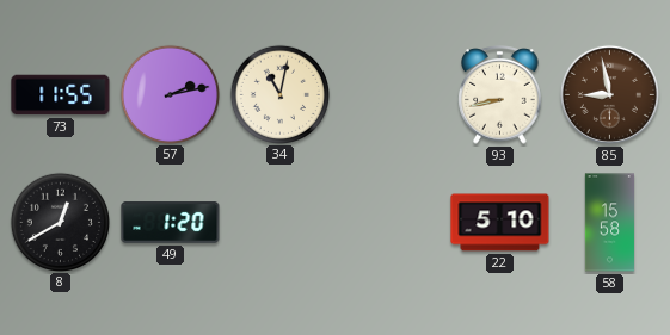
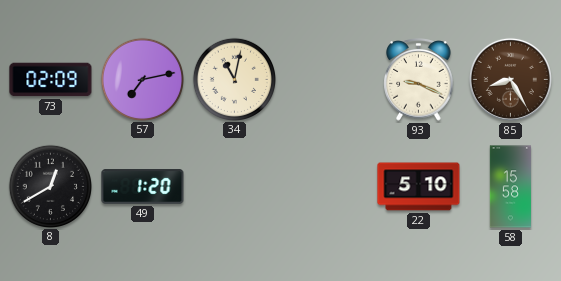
73: 11:55 -> 02:09 (51, 80)
57: 2:13 -> 7:13 (142, 79)
93: 8:43 -> 9:19 (419, 80)
85: 8:58 -> 8:25 (510, 79)
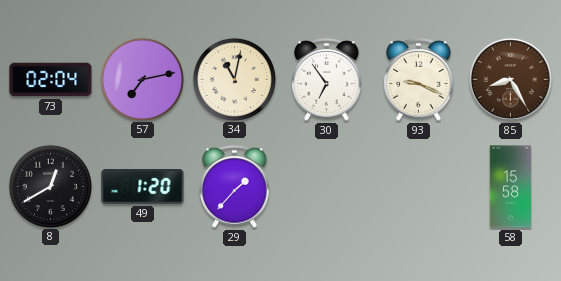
73: 02:09 -> 02:04 (51, 80)
30: none -> 6:54 (327, 80)
29: none -> 1:37 (235, 187)
22: 5:10 -> none (419, 187)
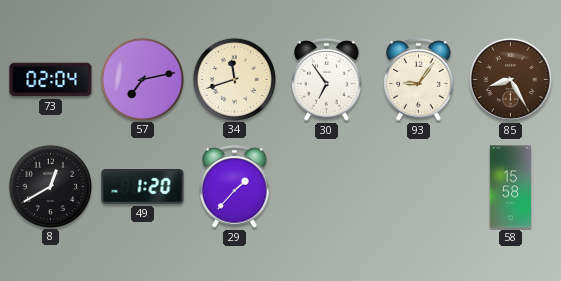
34: 11:02 -> 11:42 (234, 79)
93: 9:19 -> 9:06 (419, 80)
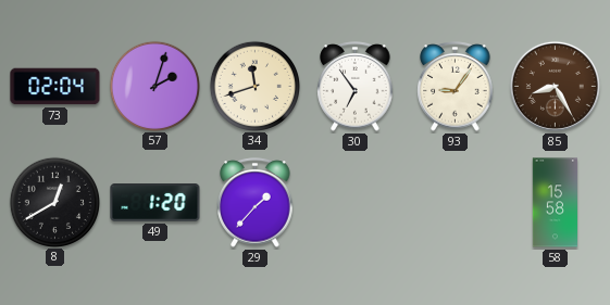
57: 7:13 -> 2:03 (154, 86)
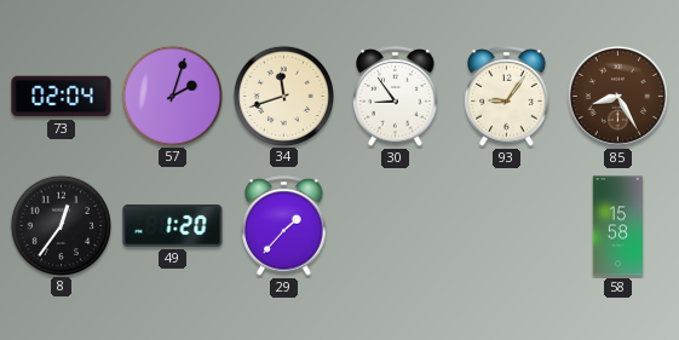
30: 6:54 -> 8:54 (396, 97)
8: 12:40 -> 12:36 (61, 225)
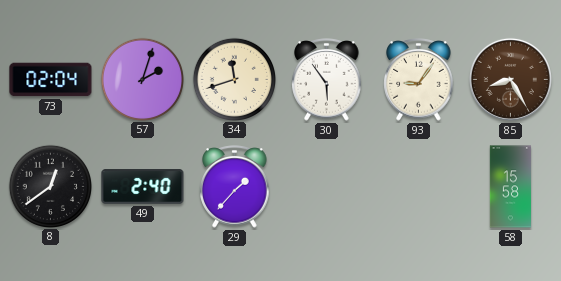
30: 8:54 -> 5:54 (327, 80)
8: 12:36 -> 12:39 (50, 186)
49: 1:20 -> 2:40 (143, 187)
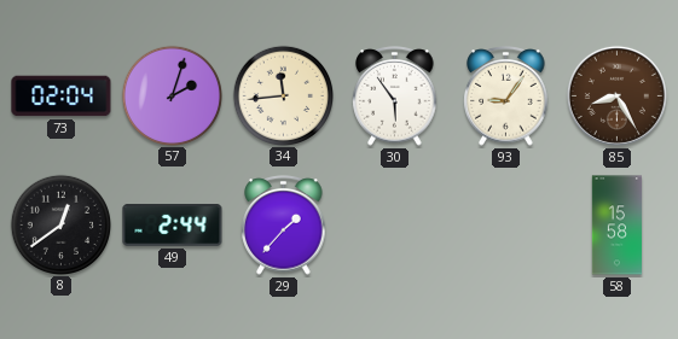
34: 11:42 -> 11:44 (283, 95)
49: 2:40 -> 2:44 (173, 226)
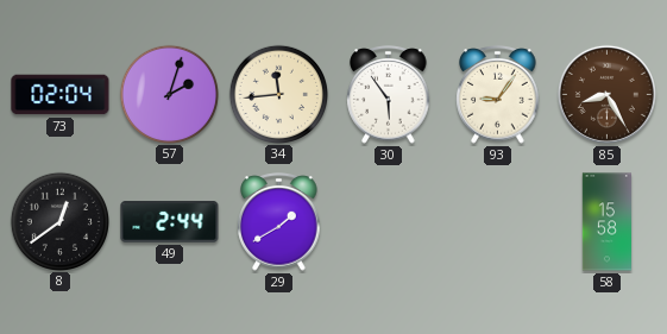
29: 1:37 -> 1:40 (279, 222)
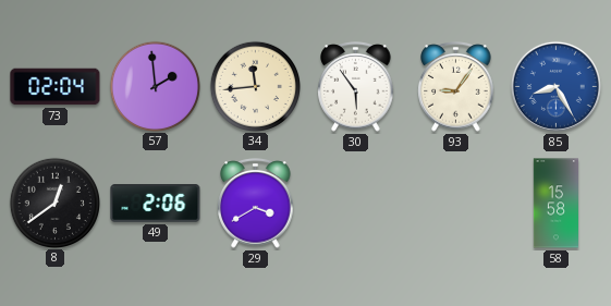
57: 2:03 -> 1:59 (155, 86)
85 dial: brown -> blue (555, 86)
49: 2:44 -> 2:06 (156, 204)
29: 1:40 -> 3:40 (256, 204)
